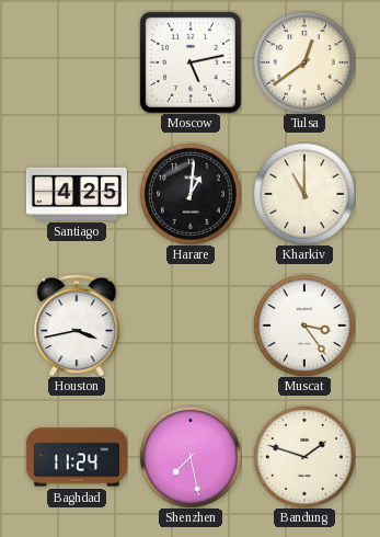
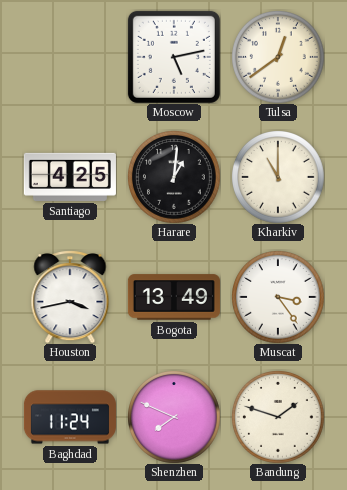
Bogota: none -> 13:49 (174, 297)
Shenzhen: 7:28 -> 7:49 (174, 417)
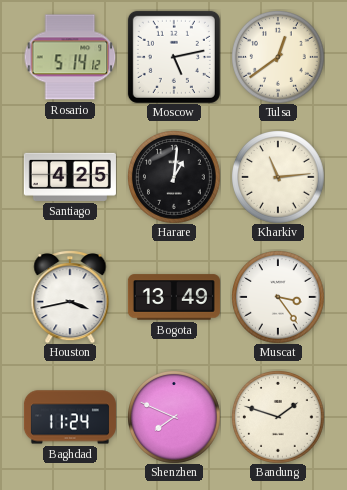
Rosario: none -> 5:14 (70, 57)
Kharkiv: 11:00 -> 11:14 (278, 177)
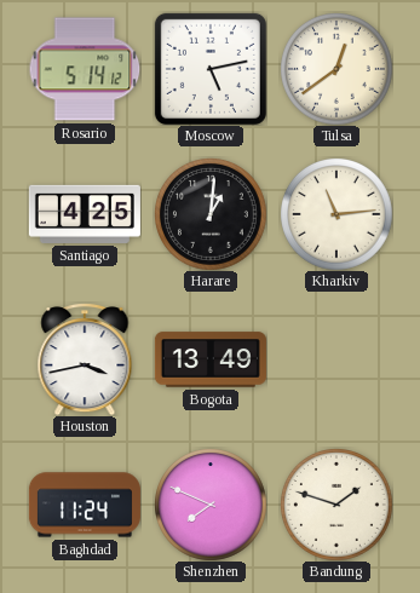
Muscat: 3:24 -> none (278, 297)
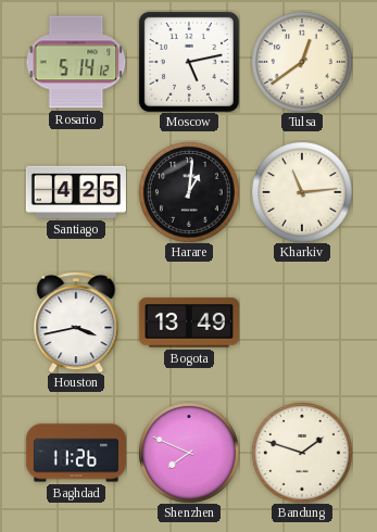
Baghdad: 11:24 -> 11:26 (76, 453)
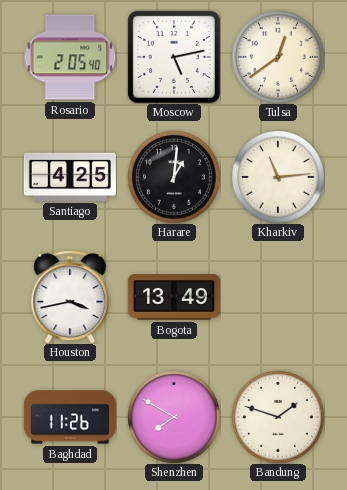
Rosario: 5:14 -> 2:05 (70, 57)
Shenzhen: 7:49 -> 7:50 (174, 417)
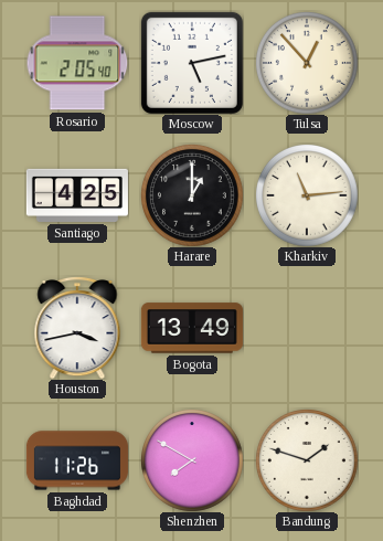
Tulsa: 12:39 -> 12:53 (307, 63)
Harare: 1:01 -> 1:00 (192, 195)
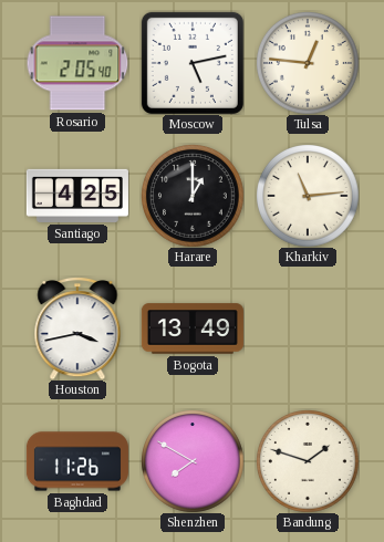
Tulsa: 12:53 -> 12:46 (308, 63)
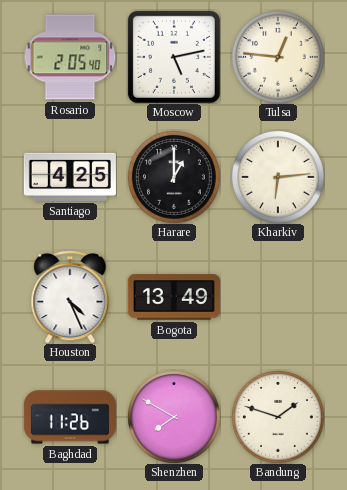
Kharkiv: 11:14 -> 6:14 (278, 177)
Houston: 3:43 -> 4:26 (70, 297)
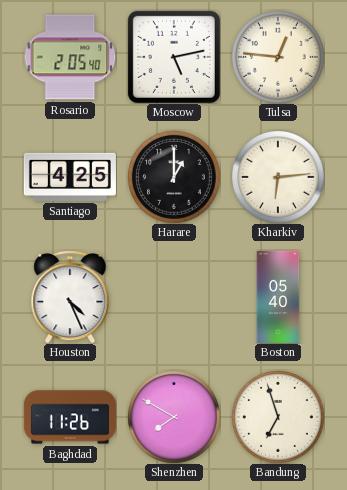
Bogota: 13:49 -> none (174, 297)
Boston: none -> 05:40 (278, 297)
Bandung: 1:48 -> 6:57 (278, 417)
